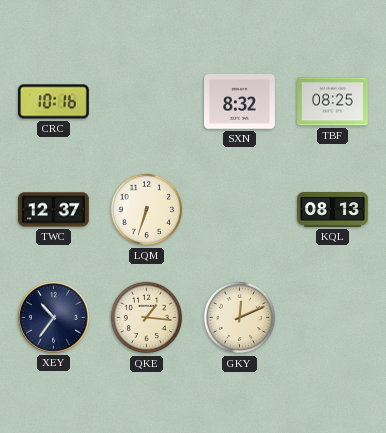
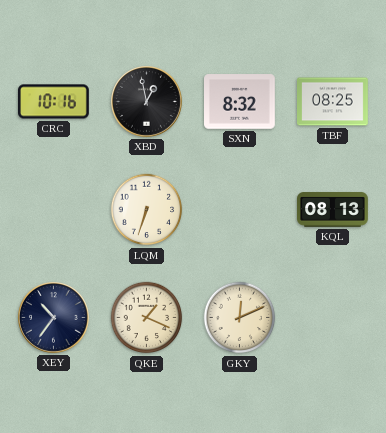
XBD: none -> 12:58 (147, 102)
TWC: 12:37 -> none (53, 210)
QKE: 1:16 -> 1:19 (147, 318)
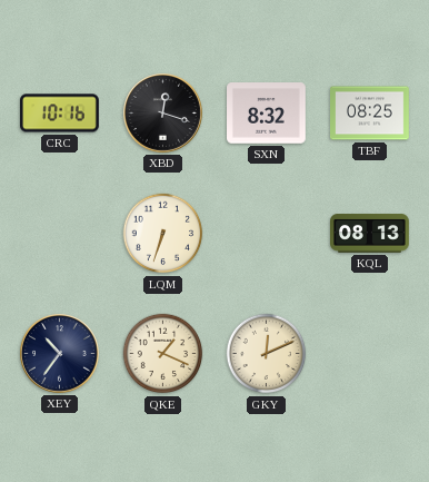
XBD: 12:58 -> 12:18 (163, 114)
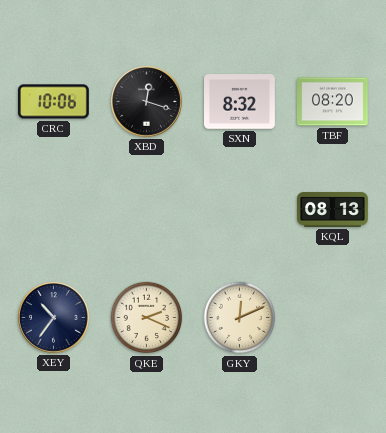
CRC: 10:16 -> 10:06 (54, 102)
TBF: 08:25 -> 08:20 (333, 102)
LQM: 6:33 -> none (163, 234)
QKE: 1:19 -> 2:19 (147, 318)
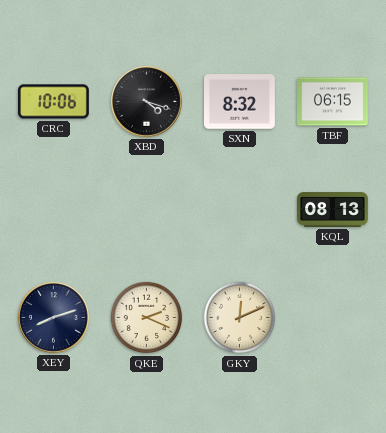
XBD: 12:18 -> 4:18 (147, 102)
TBF: 08:20 -> 06:15 (333, 102)
XEY: 10:36 -> 8:12 (54, 318)
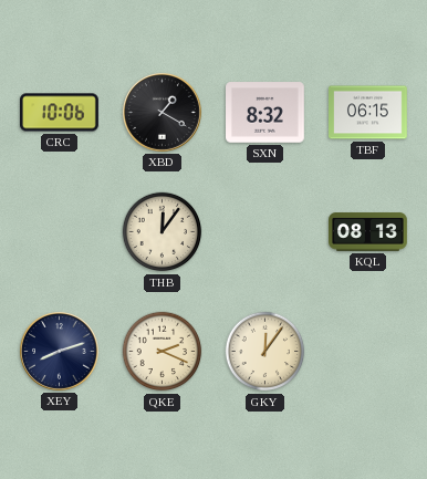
XBD: 4:18 -> 1:20 (163, 113)
THB: none -> 12:06 (163, 232)
GKY: 12:11 -> 12:06 (265, 352)
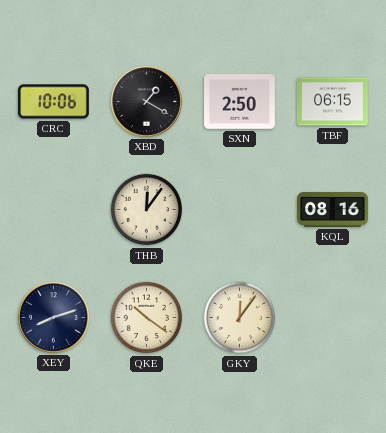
SXN: 8:32 -> 2:50 (240, 102)
KQL: 08:13 -> 08:16 (333, 210)
QKE: 2:19 -> 10:21 (147, 318)
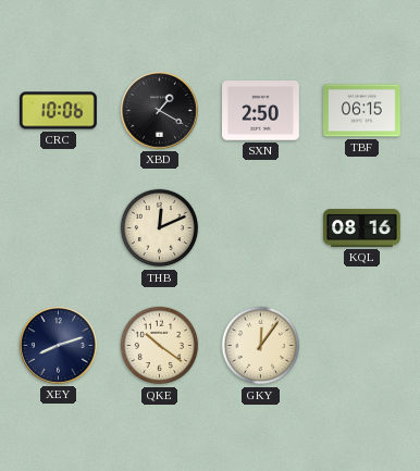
THB: 12:06 -> 12:11 (160, 228)
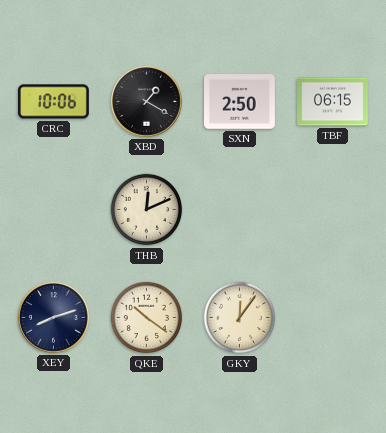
KQL: 08:16 -> none (362, 228)
